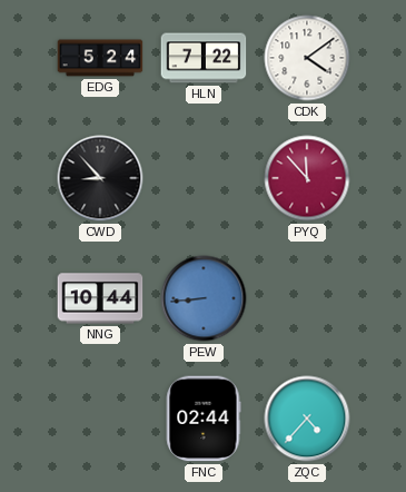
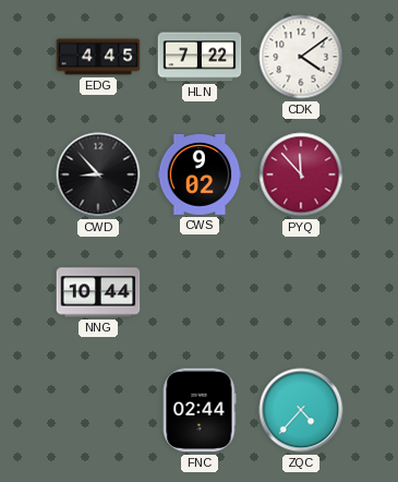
EDG: 5:24 -> 4:45 (98, 57)
CWS: none -> 9:02 (200, 176)
PEW: 8:44 -> none (204, 298)
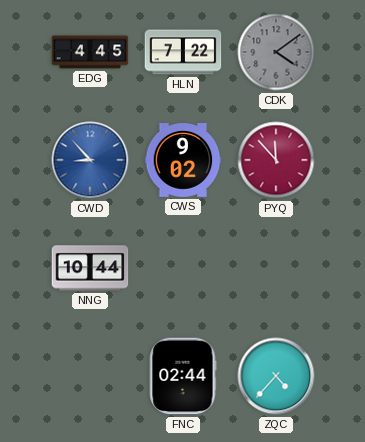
CDK dial: white -> grey (276, 52)
CWD dial: black -> blue (90, 160)
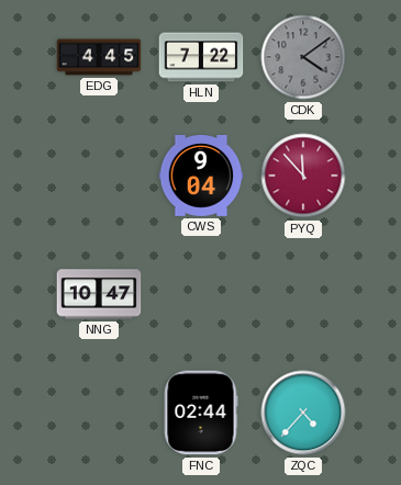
CWD: 8:53 -> none (90, 160)
CWS: 9:02 -> 9:04 (201, 177)
NNG: 10:44 -> 10:47 (99, 294)
